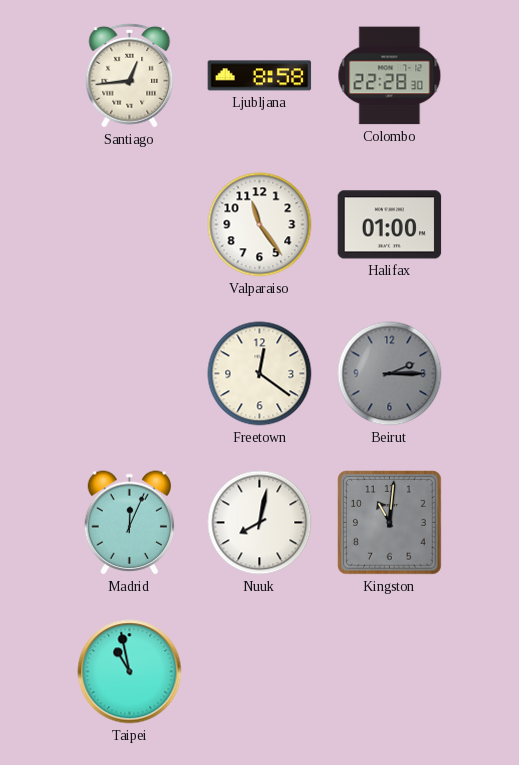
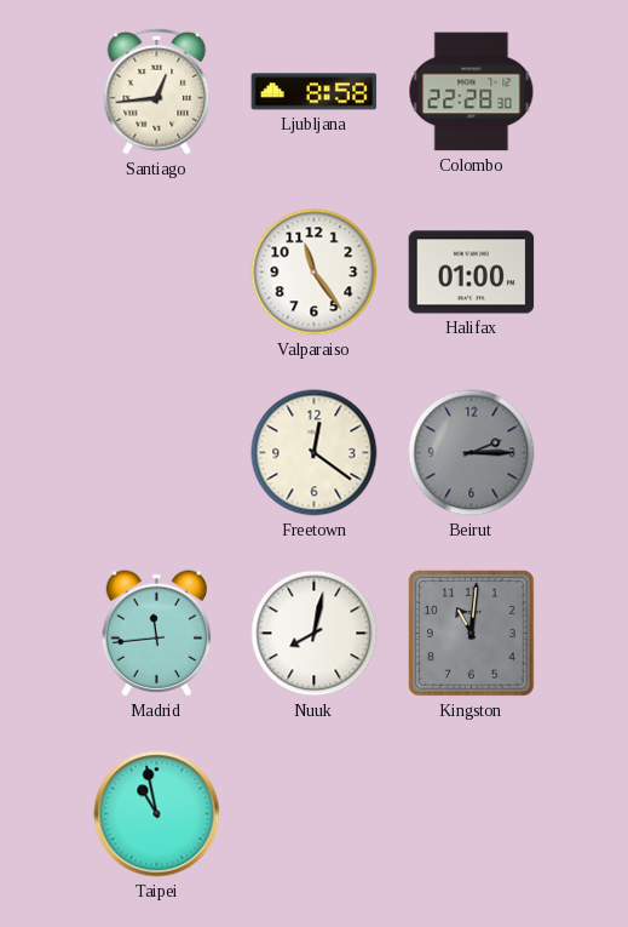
Madrid: 12:04 -> 11:44 (156, 634)
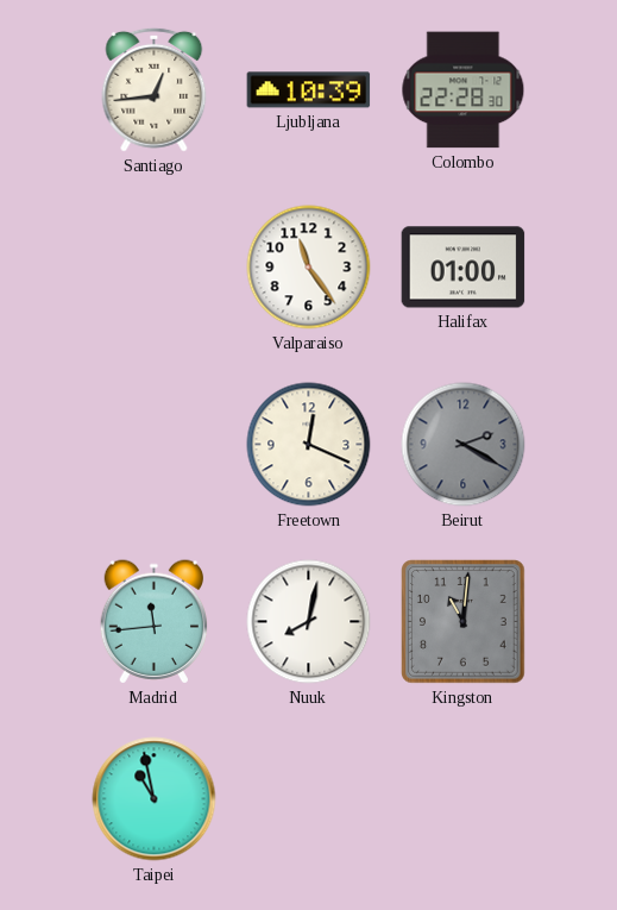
Ljubljana: 8:58 -> 10:39 (309, 90)
Freetown: 12:21 -> 12:19 (309, 445)
Beirut: 2:15 -> 2:20 (464, 445)
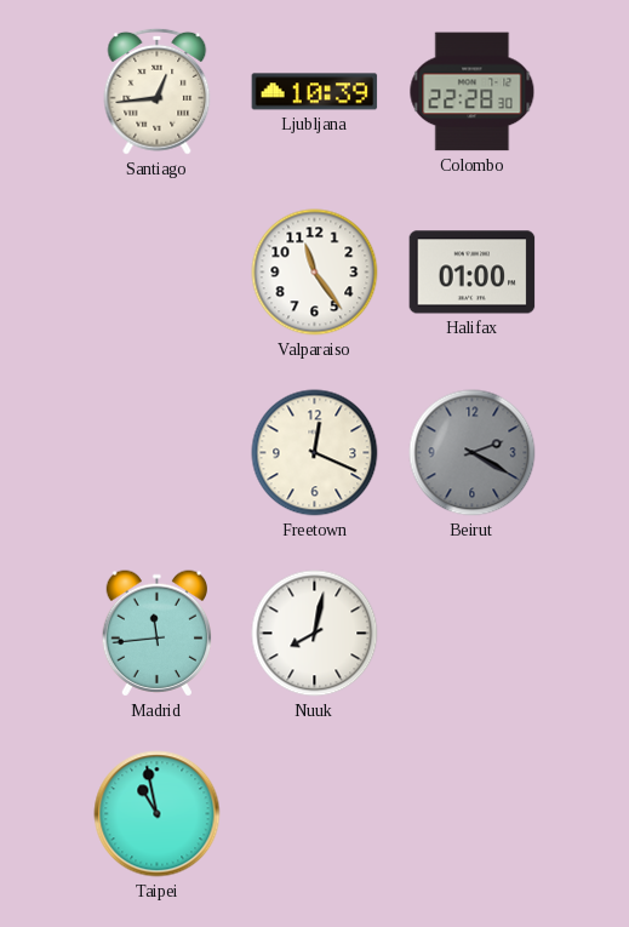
Kingston: 11:01 -> none (464, 622)
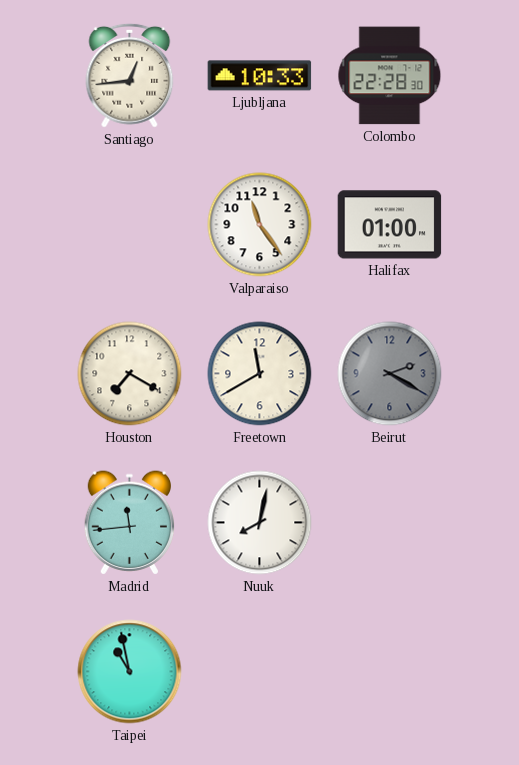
Ljubljana: 10:39 -> 10:33 (260, 76)
Houston: none -> 7:20 (130, 374)
Freetown: 12:19 -> 11:40 (260, 374)
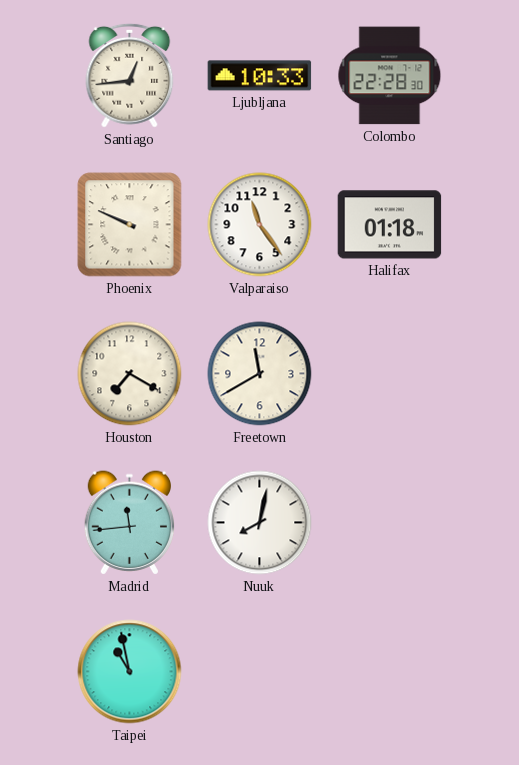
Phoenix: none -> 9:49 (130, 225)
Halifax: 01:00 -> 01:18 (390, 225)
Beirut: 2:20 -> none (390, 374)
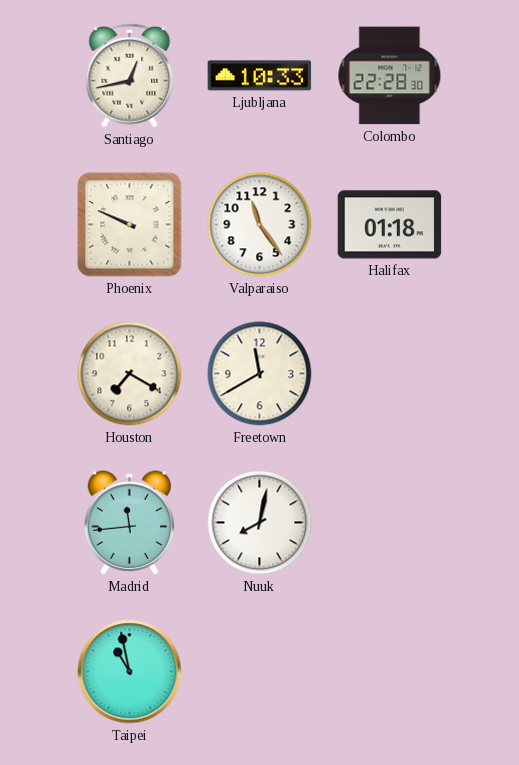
Santiago: 12:44 -> 12:43 (130, 75)
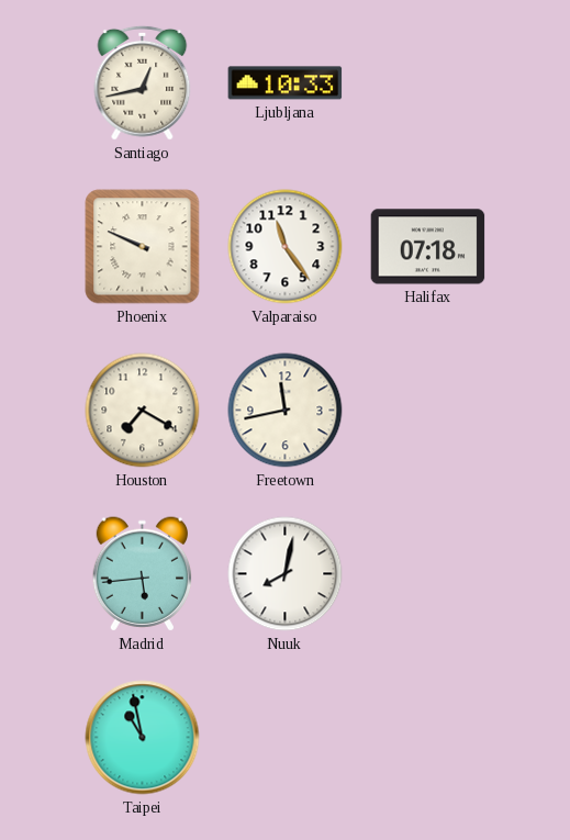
Colombo: 22:28 -> none (390, 76)
Halifax: 01:18 -> 07:18 (428, 247)
Freetown: 11:40 -> 11:43 (286, 411)
Madrid: 11:44 -> 5:44 (142, 574)
